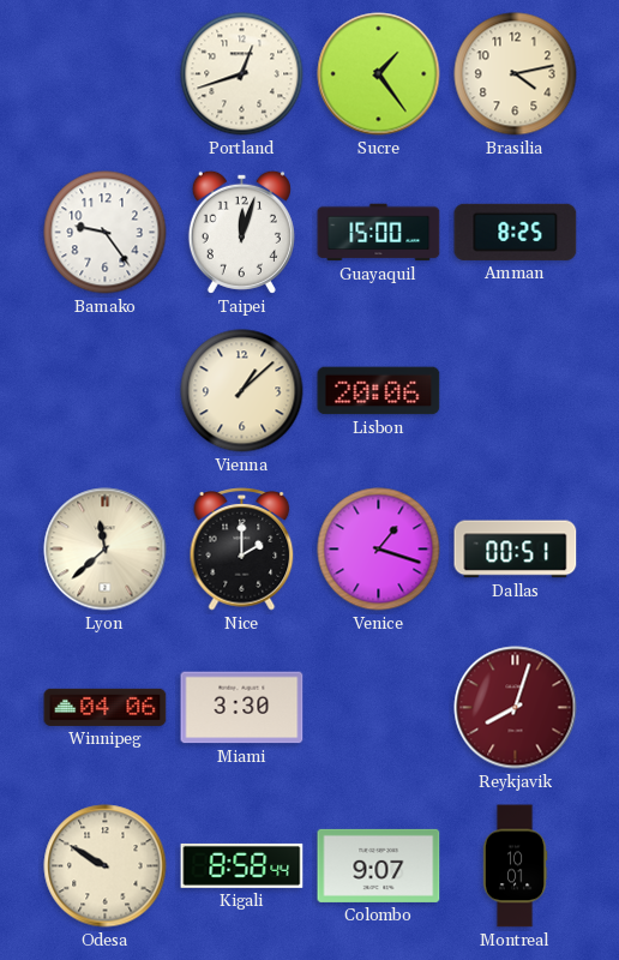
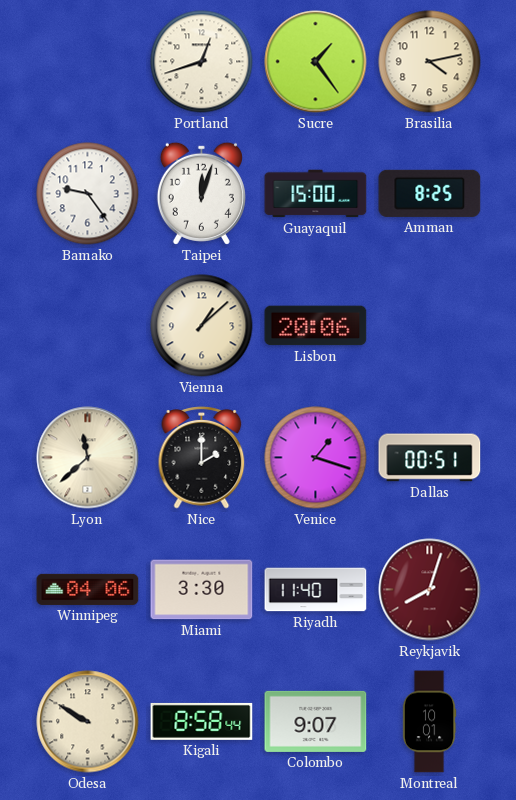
Riyadh: none -> 11:40 (316, 590)
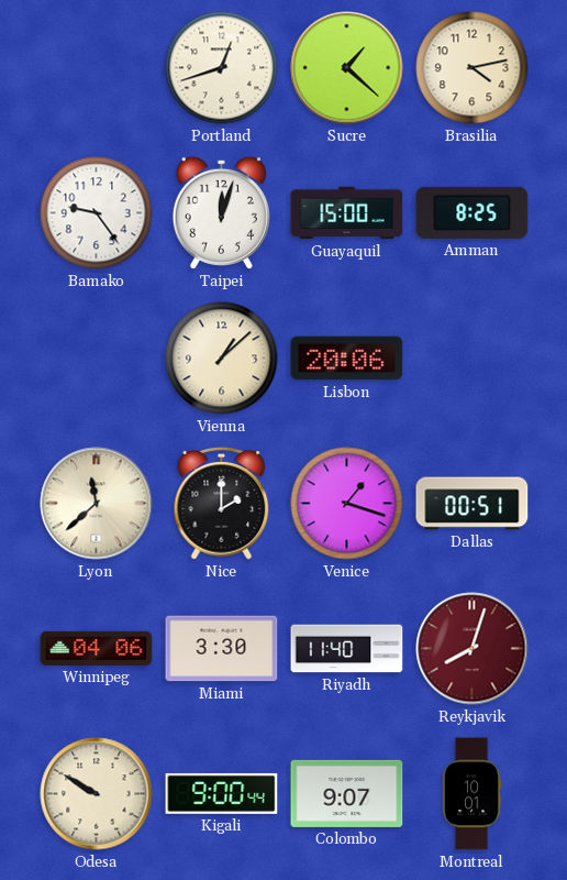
Sucre: 1:24 -> 1:22 (347, 68)
Kigali: 8:58 -> 9:00 (222, 793)
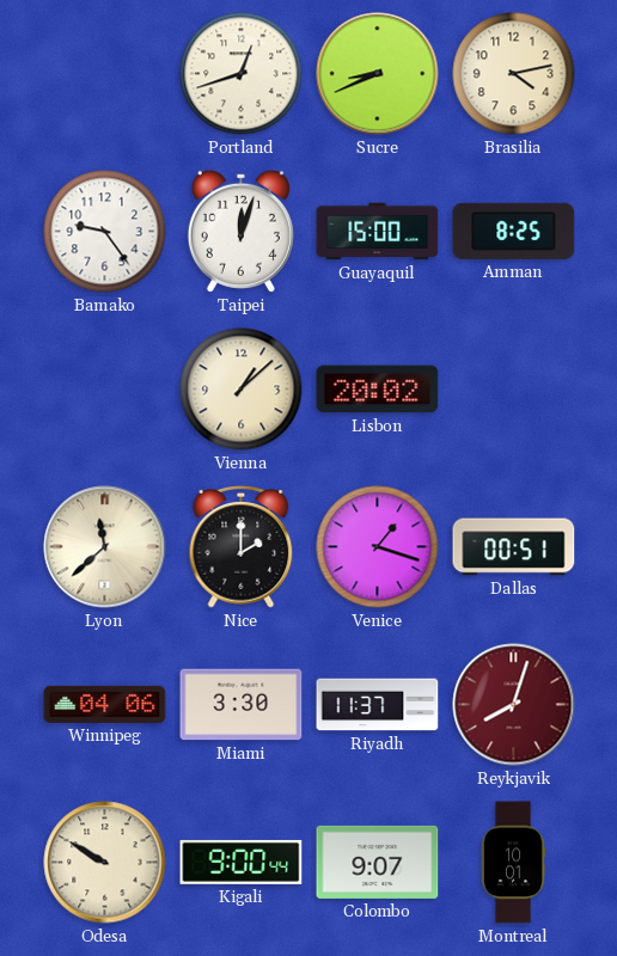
Sucre: 1:22 -> 8:41 (378, 74)
Lisbon: 20:06 -> 20:02 (378, 390)
Riyadh: 11:40 -> 11:37 (378, 705)
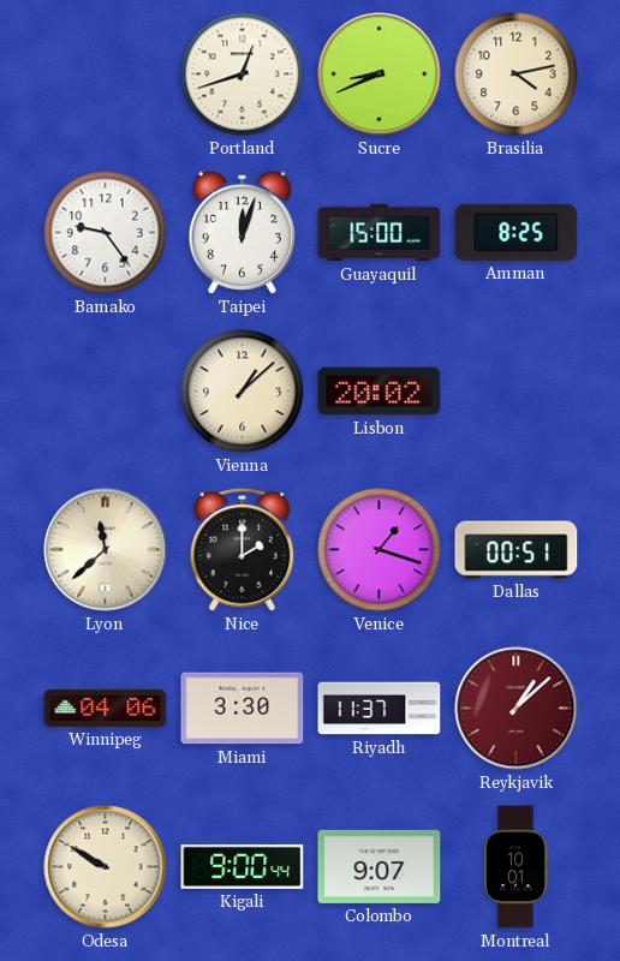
Reykjavik: 8:03 -> 1:08 (517, 709)
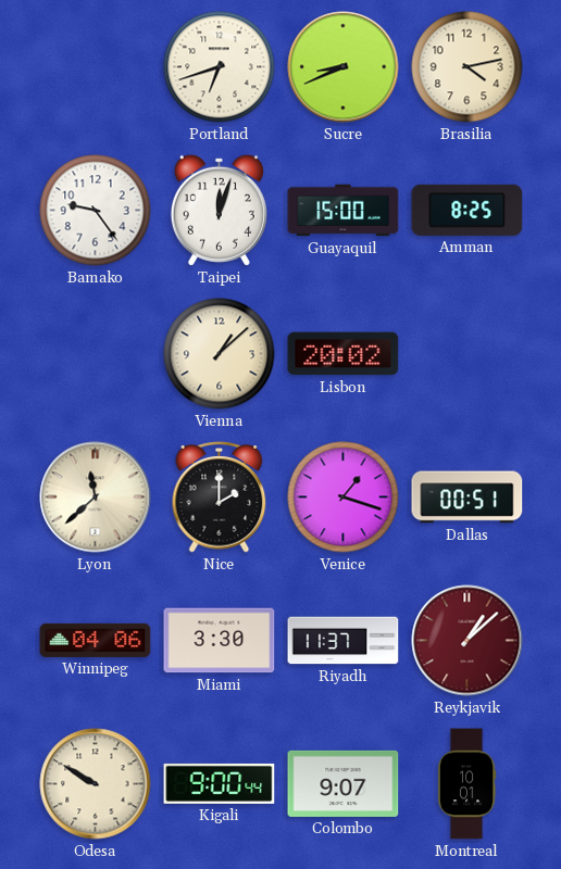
Portland: 12:42 -> 6:42 (220, 67)
